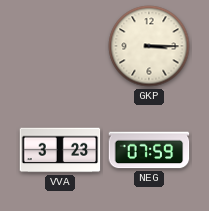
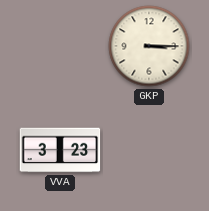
NEG: 07:59 -> none (149, 150)
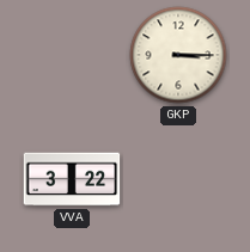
VVA: 3:23 -> 3:22 (72, 179)
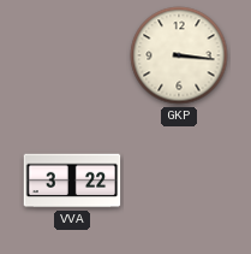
GKP: 3:15 -> 3:16 (179, 55)
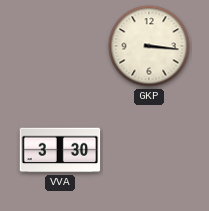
VVA: 3:22 -> 3:30 (60, 150)
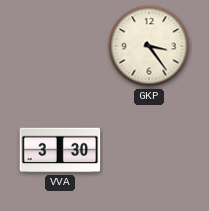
GKP: 3:16 -> 3:24 (149, 46)
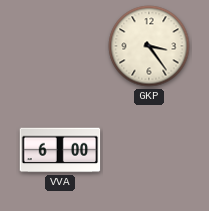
VVA: 3:30 -> 6:00 (60, 150)
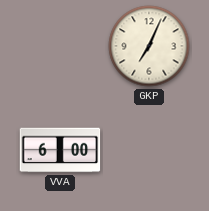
GKP: 3:24 -> 7:04 (149, 46)
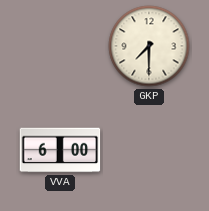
GKP: 7:04 -> 7:30 (149, 46)
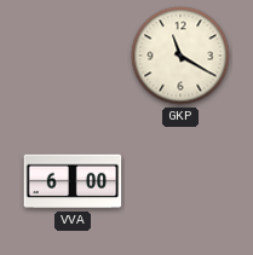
GKP: 7:30 -> 11:20 (180, 56)
